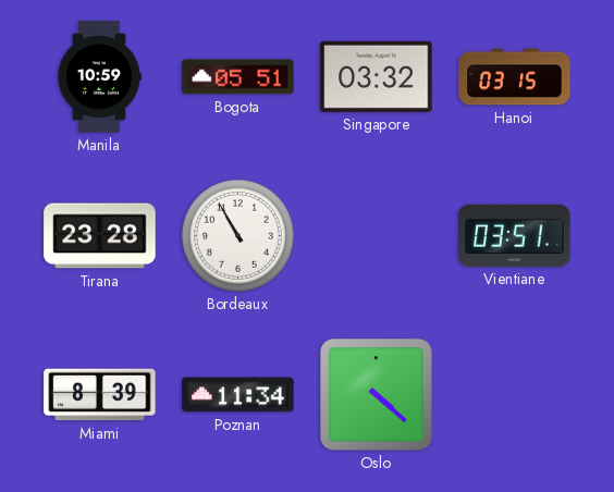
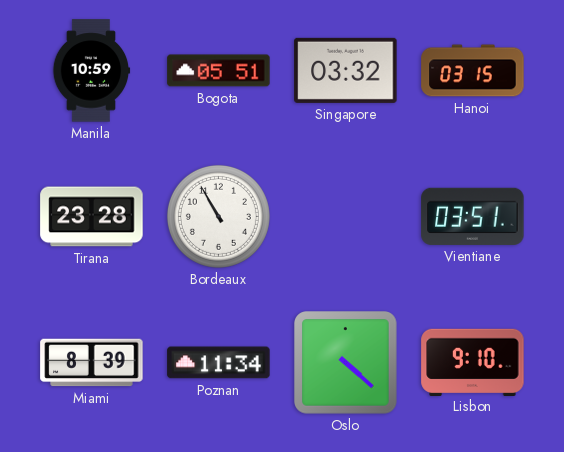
Lisbon: none -> 9:10 (473, 362)
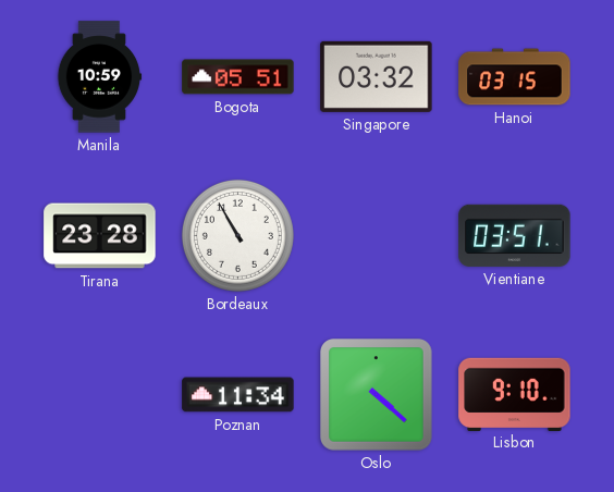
Miami: 8:39 -> none (92, 363)
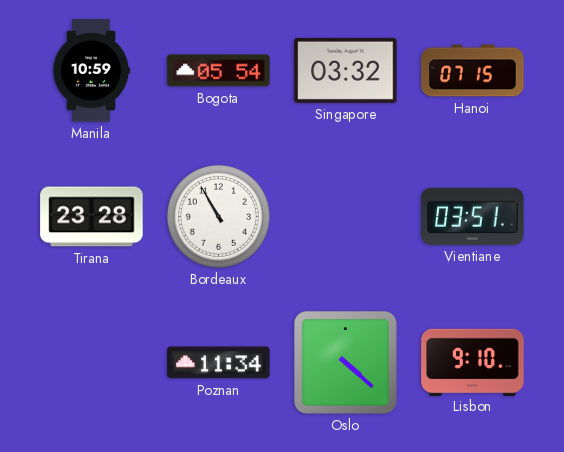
Bogota: 05:51 -> 05:54 (219, 71)
Hanoi: 03:15 -> 07:15 (473, 71)
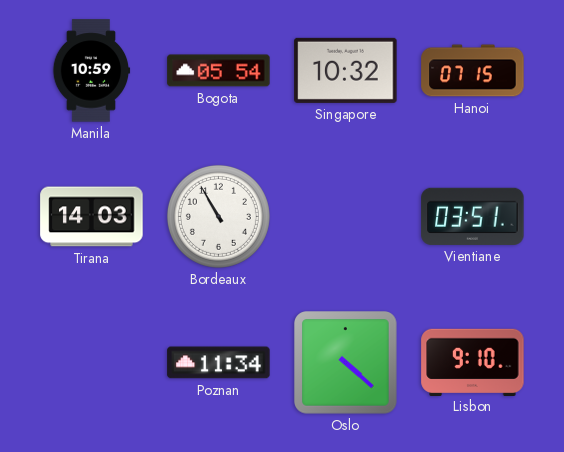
Singapore: 03:32 -> 10:32 (346, 70)
Tirana: 23:28 -> 14:03 (92, 217)
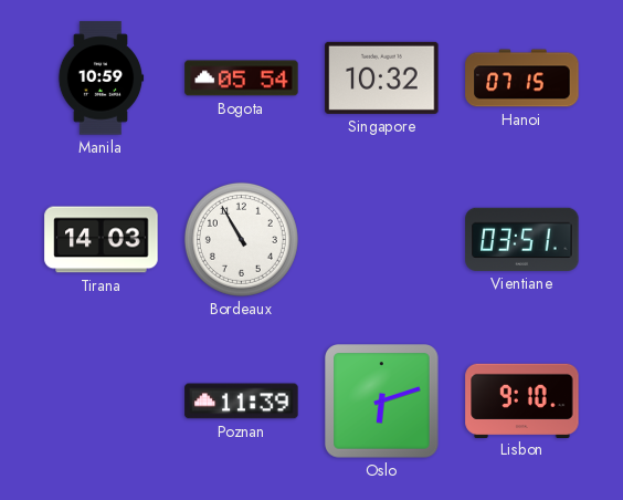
Poznan: 11:34 -> 11:39 (242, 402)
Oslo: 4:22 -> 6:12 (382, 402)
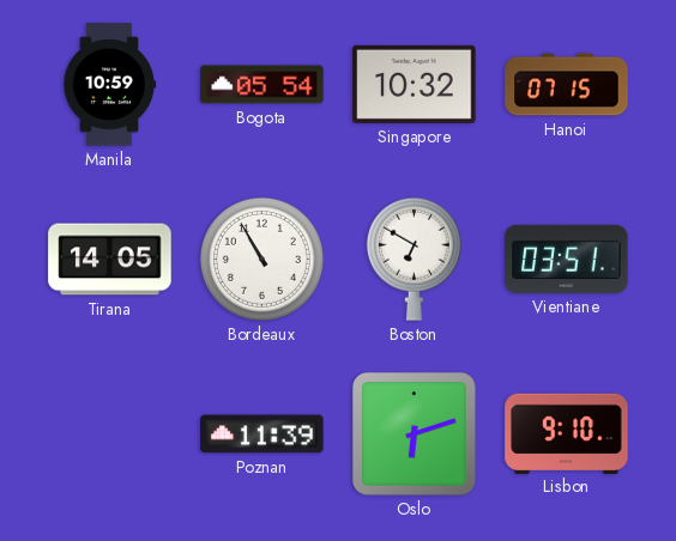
Tirana: 14:03 -> 14:05 (110, 260)
Boston: none -> 6:50 (414, 259)
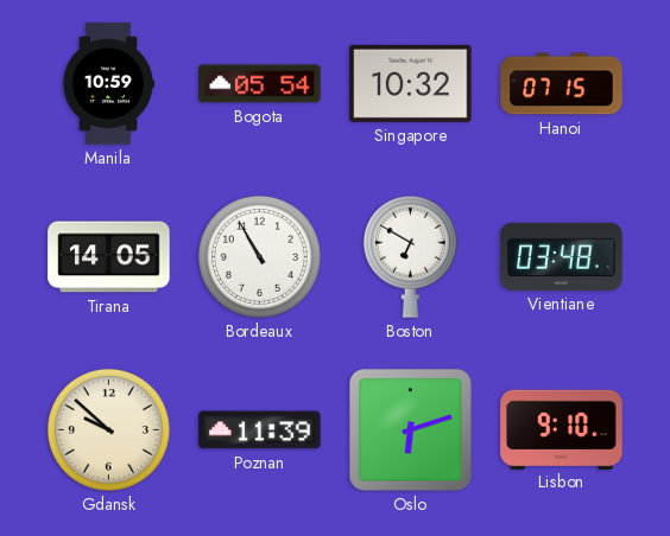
Vientiane: 03:51 -> 03:48 (562, 256)
Gdansk: none -> 9:52 (108, 429)
